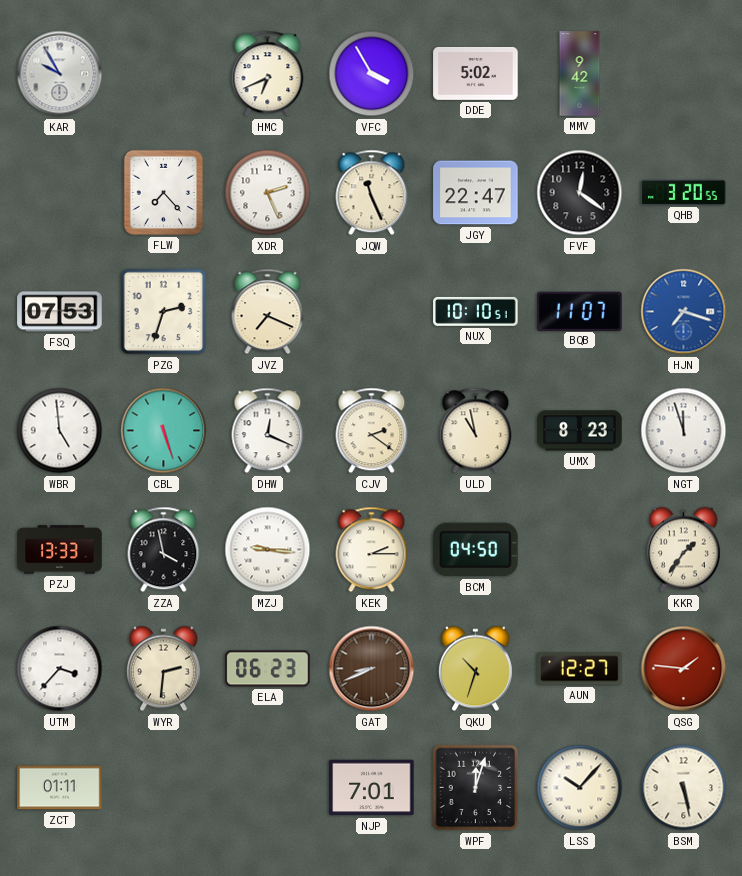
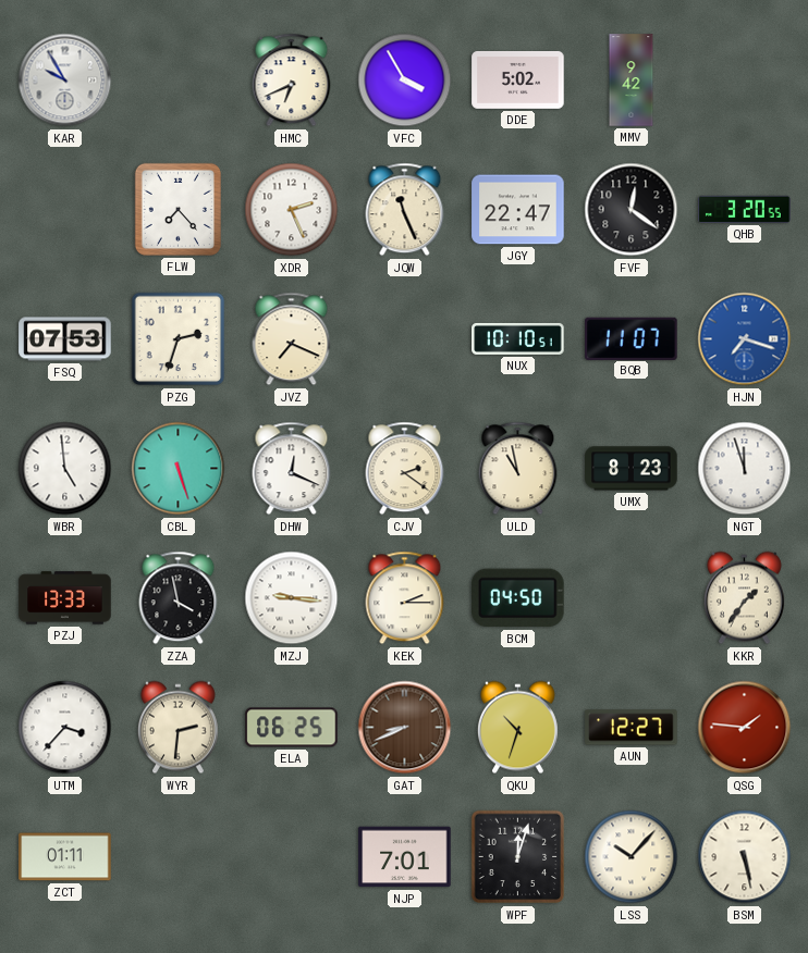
ELA: 06:23 -> 06:25 (292, 728)
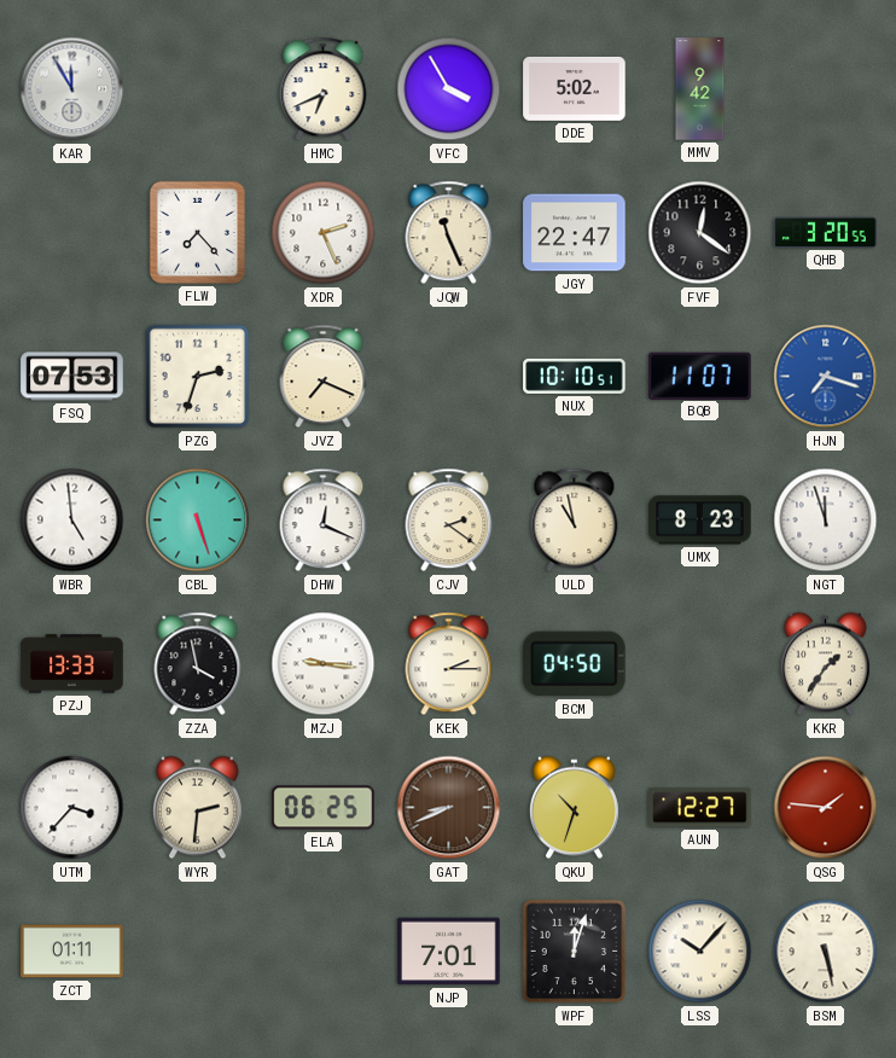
KAR: 9:55 -> 11:55 (72, 89)
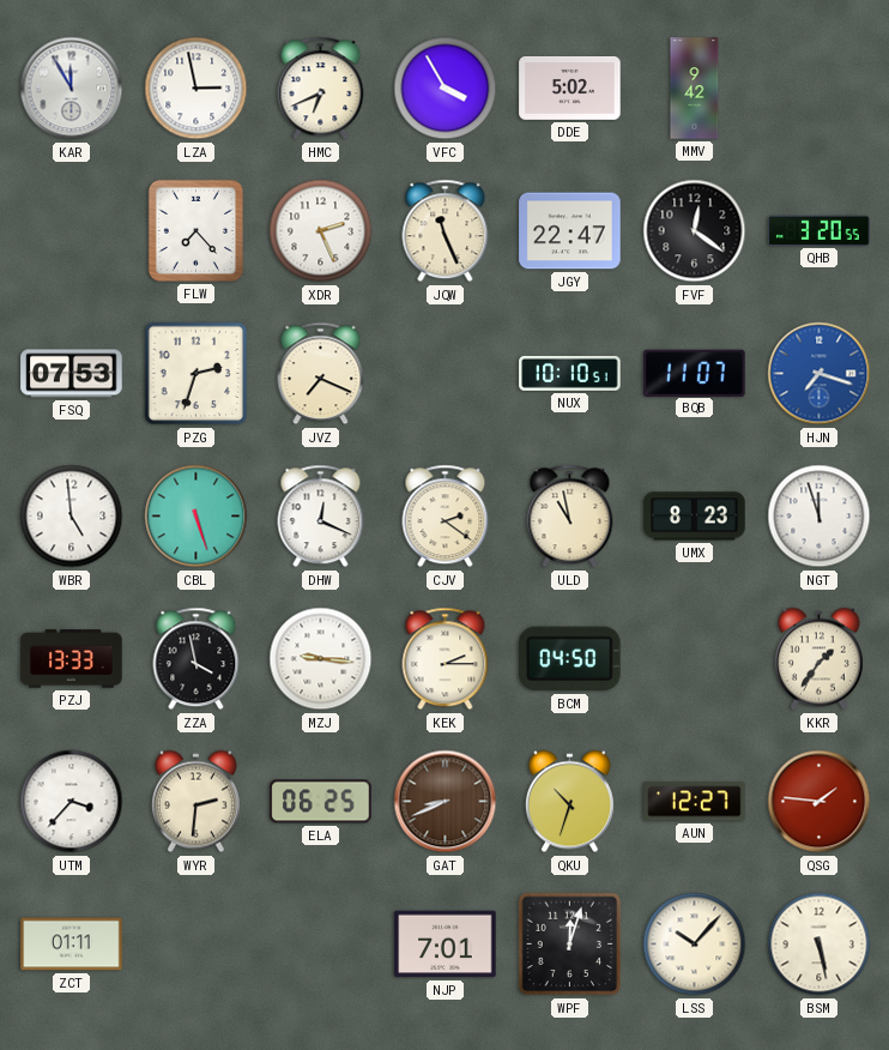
LZA: none -> 2:58 (196, 89)
